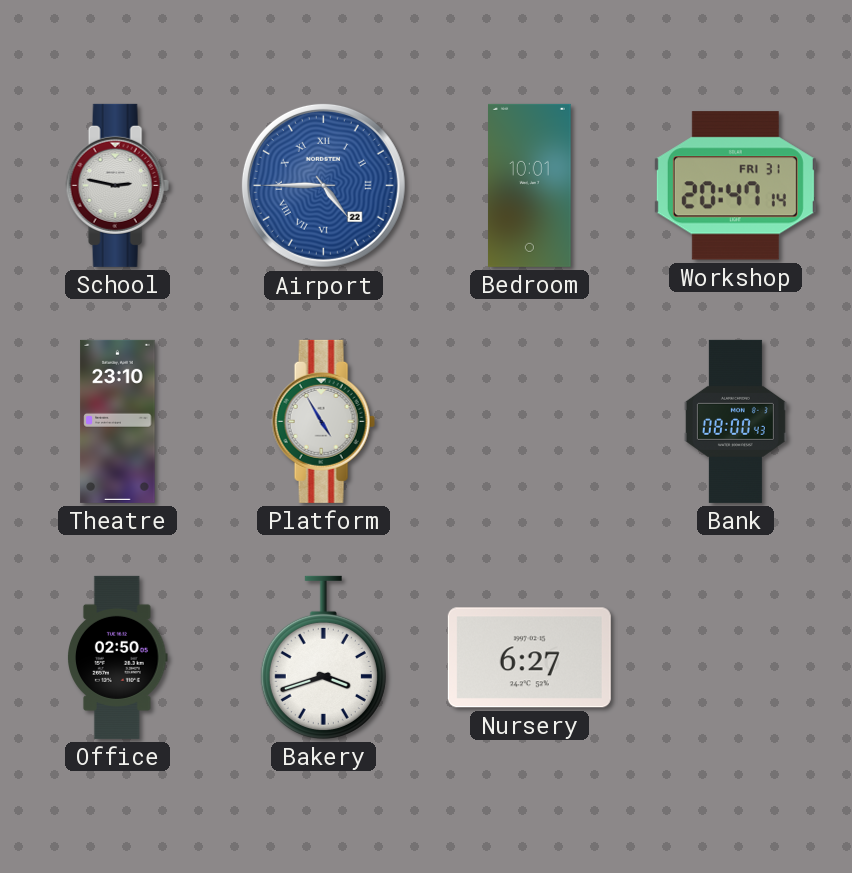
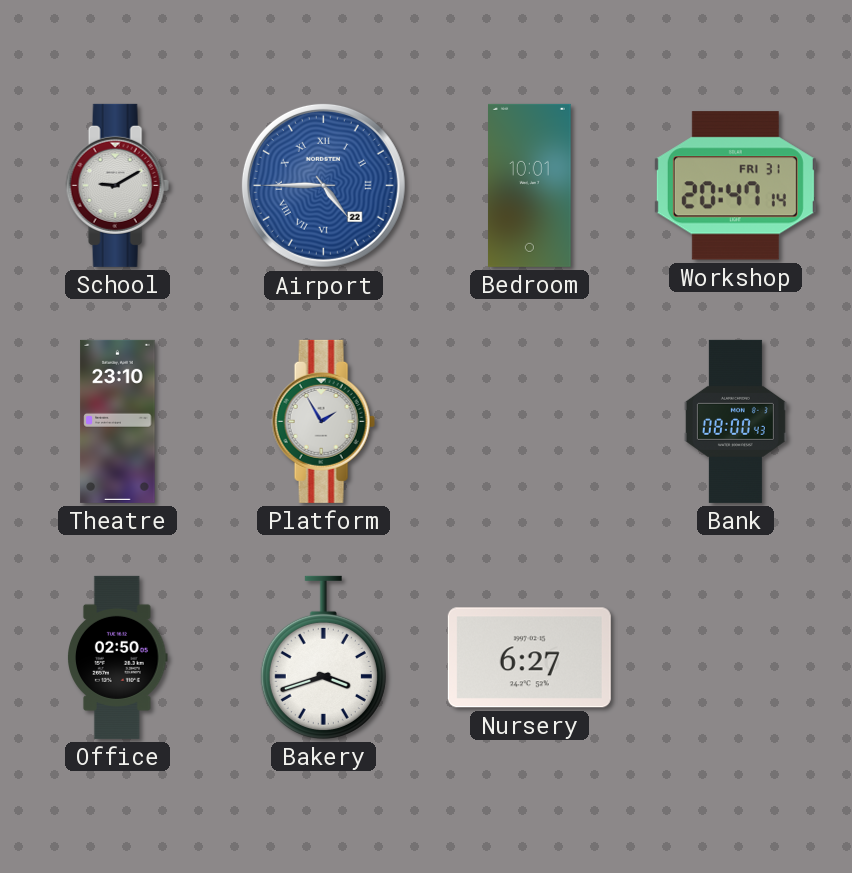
School: 2:47 -> 9:10 (117, 185)
Platform: 4:55 -> 1:55 (323, 421)
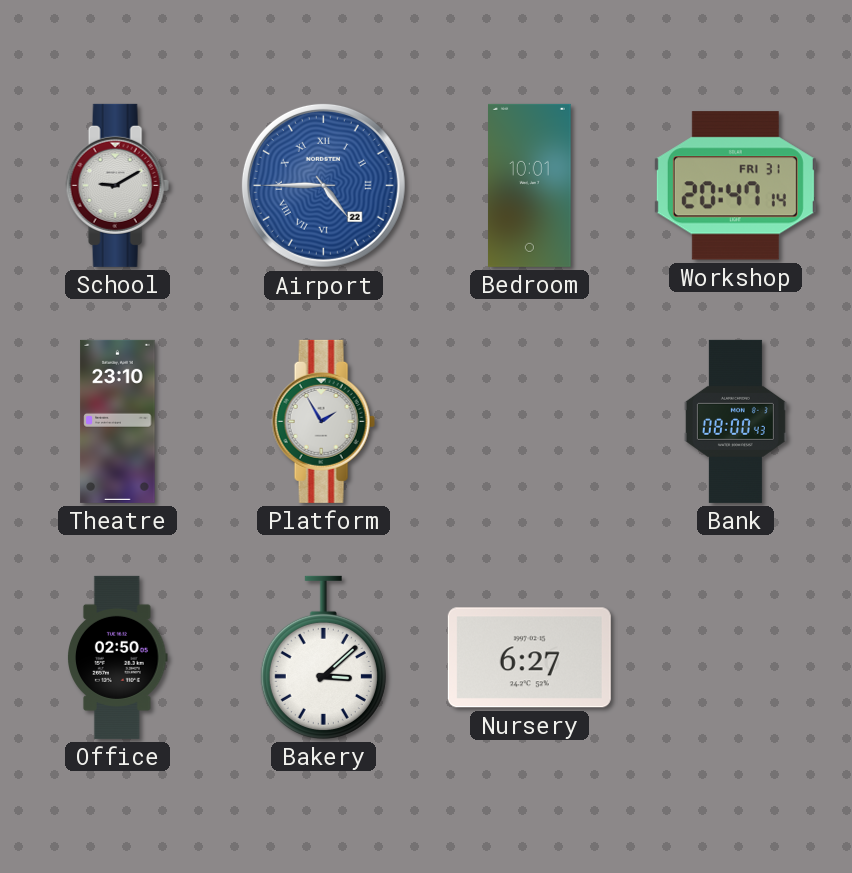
Bakery: 3:42 -> 3:08 (323, 657)
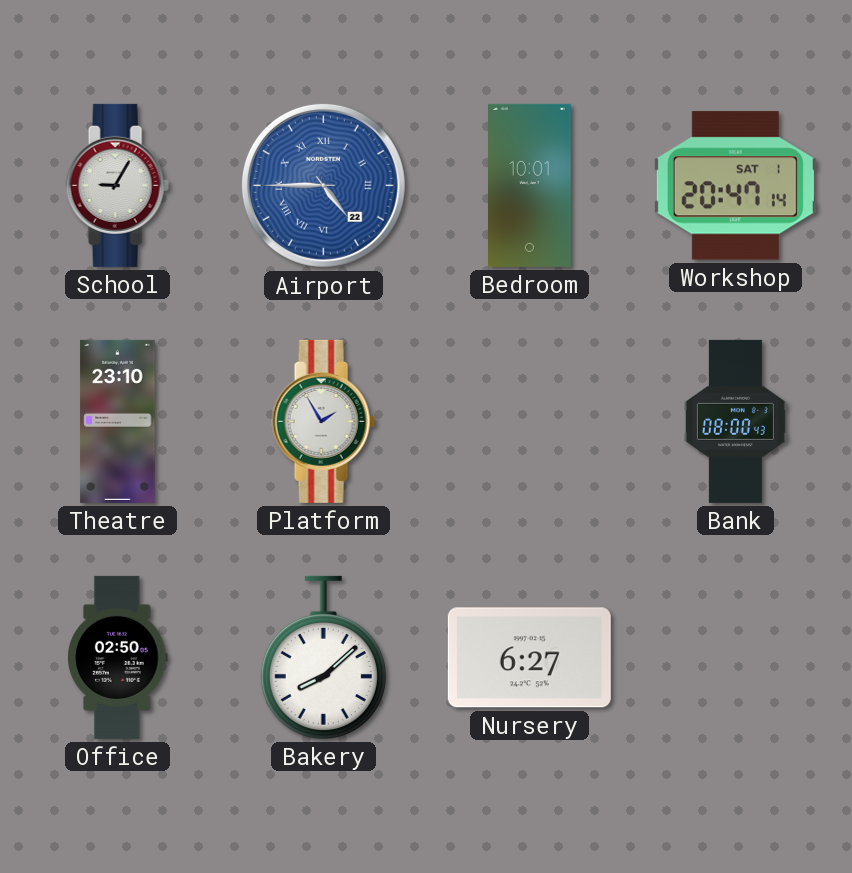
School: 9:10 -> 9:05 (117, 185)
Workshop date: FRI 31 -> SAT 1 (735, 186)
Bakery: 3:08 -> 8:08 (323, 657)
